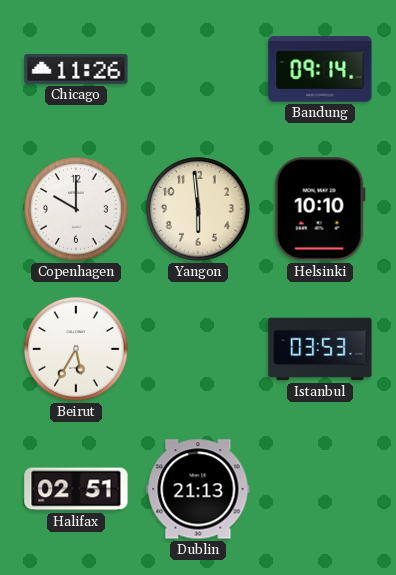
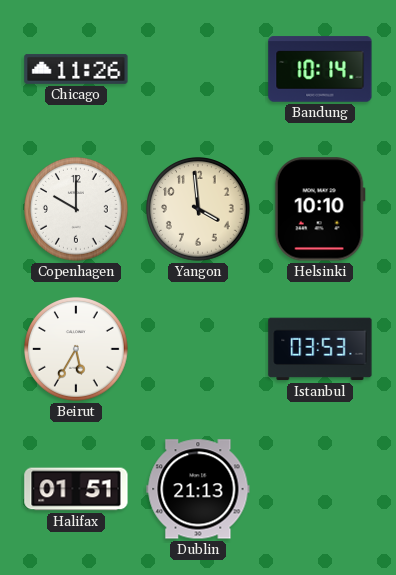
Bandung: 09:14 -> 10:14 (320, 69)
Yangon: 5:59 -> 3:59 (199, 210)
Halifax: 02:51 -> 01:51 (76, 489)
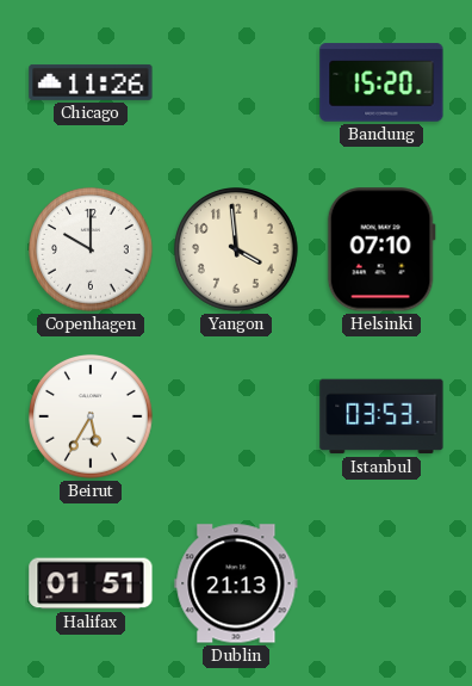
Bandung: 10:14 -> 15:20 (381, 82)
Helsinki: 10:10 -> 07:10 (381, 249)
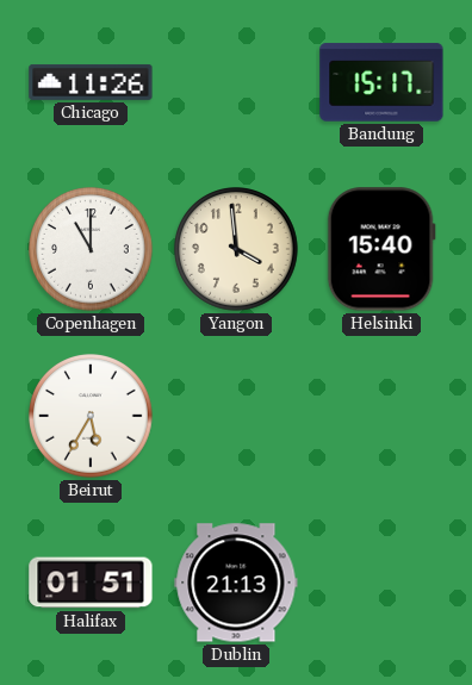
Bandung: 15:20 -> 15:17 (381, 82)
Copenhagen: 10:00 -> 11:00 (92, 250)
Helsinki: 07:10 -> 15:40 (381, 249)
Istanbul: 03:53 -> none (381, 416)
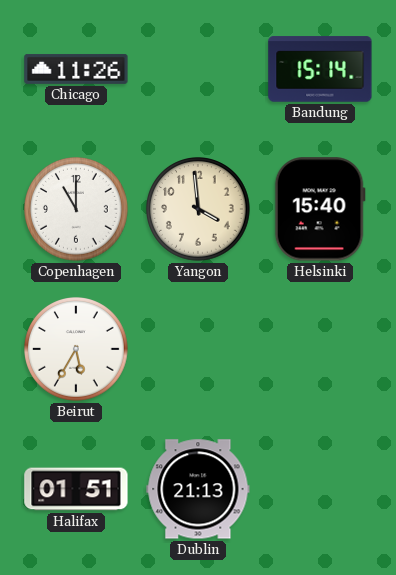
Bandung: 15:17 -> 15:14 (320, 69)
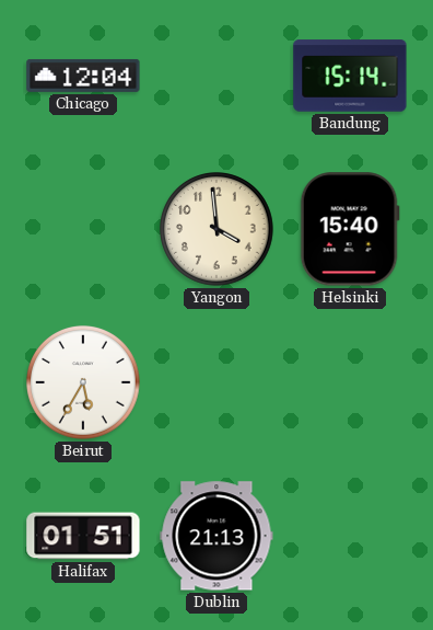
Chicago: 11:26 -> 12:04 (83, 76)
Copenhagen: 11:00 -> none (77, 210)
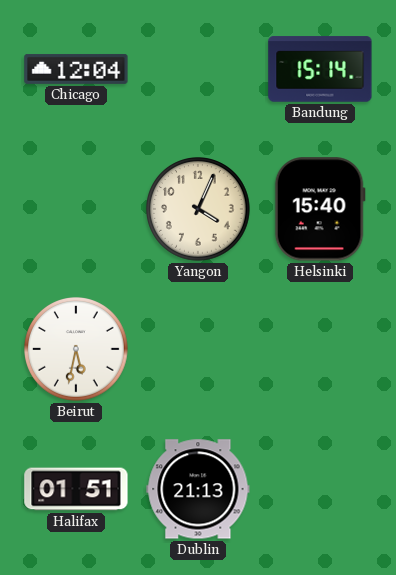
Yangon: 3:59 -> 4:04 (199, 210)
Beirut: 5:35 -> 5:32 (77, 350)
